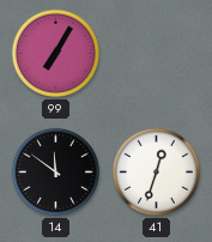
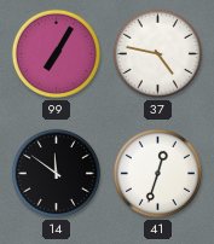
37: none -> 4:47 (157, 53)
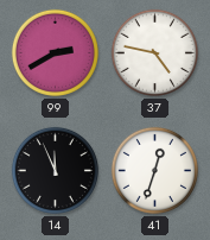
99: 7:05 -> 2:40 (55, 52)
14: 11:51 -> 11:56 (55, 170)
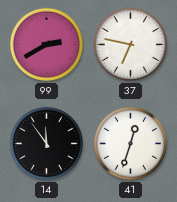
37: 4:47 -> 6:47 (130, 44)
14: 11:56 -> 11:54 (46, 143)
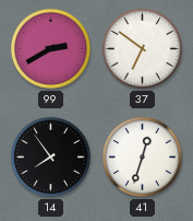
37: 6:47 -> 6:51 (142, 48)
14: 11:54 -> 7:54 (50, 156)
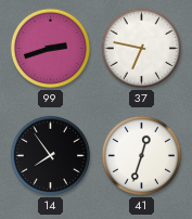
99: 2:40 -> 2:42 (50, 48)
37: 6:51 -> 6:47 (141, 48)
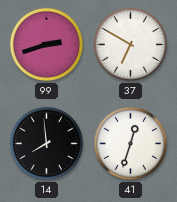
37: 6:47 -> 6:50 (130, 44)
14: 7:54 -> 7:59 (46, 143)
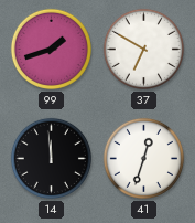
99: 2:42 -> 1:42 (51, 49)
14: 7:59 -> 11:59 (51, 158)
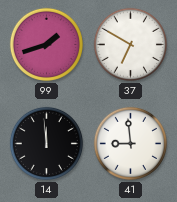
41: 12:33 -> 8:59 (130, 143)
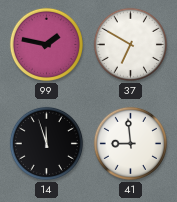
99: 1:42 -> 1:47 (46, 44)
14: 11:59 -> 11:57 (46, 143)
